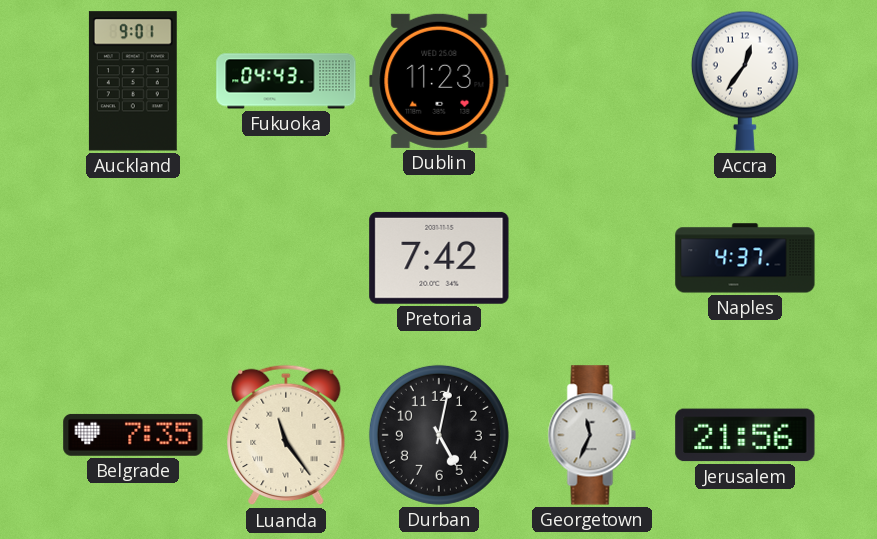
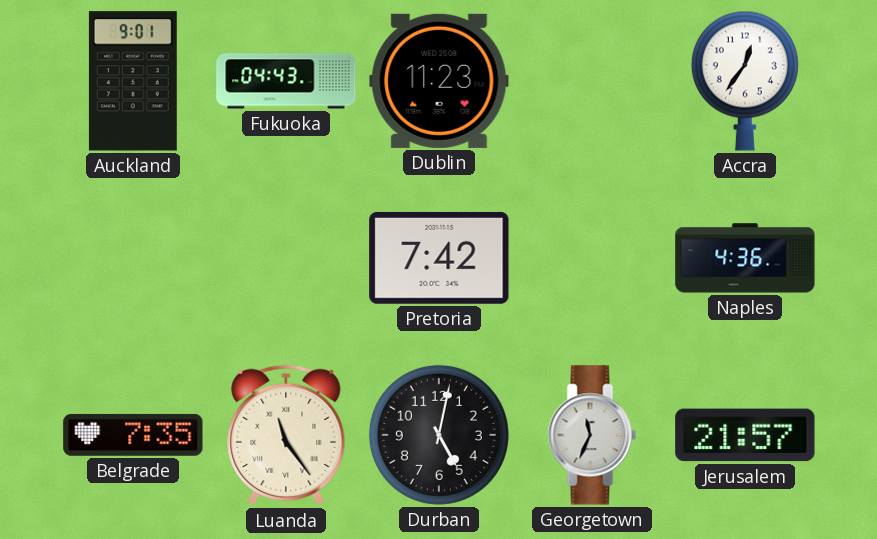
Naples: 4:37 -> 4:36 (745, 258)
Jerusalem: 21:56 -> 21:57 (745, 435)
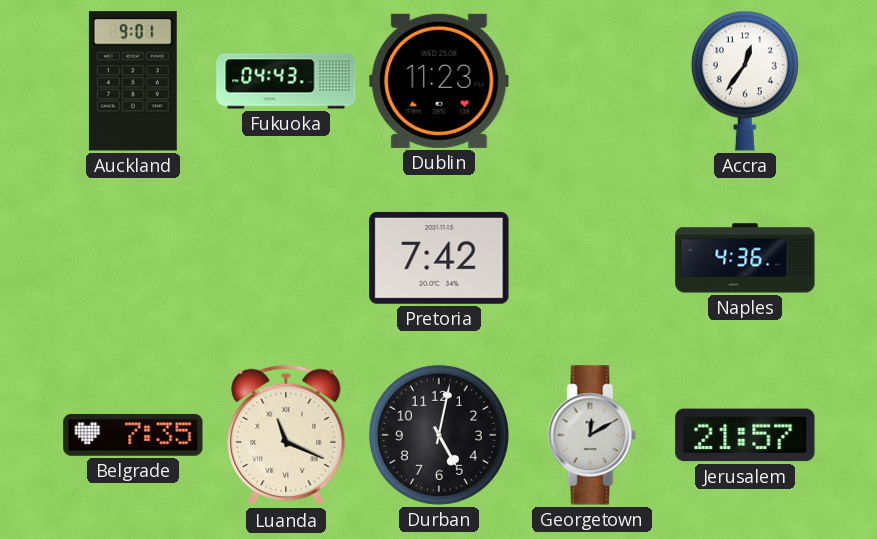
Luanda: 11:24 -> 11:19 (286, 435)
Georgetown: 11:34 -> 12:10 (592, 435)
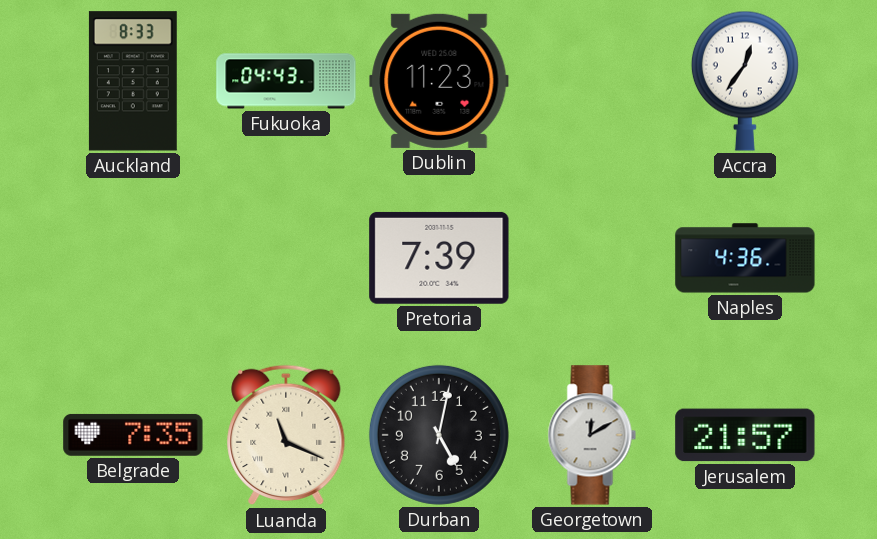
Auckland: 9:01 -> 8:33 (133, 81)
Pretoria: 7:42 -> 7:39 (439, 258)
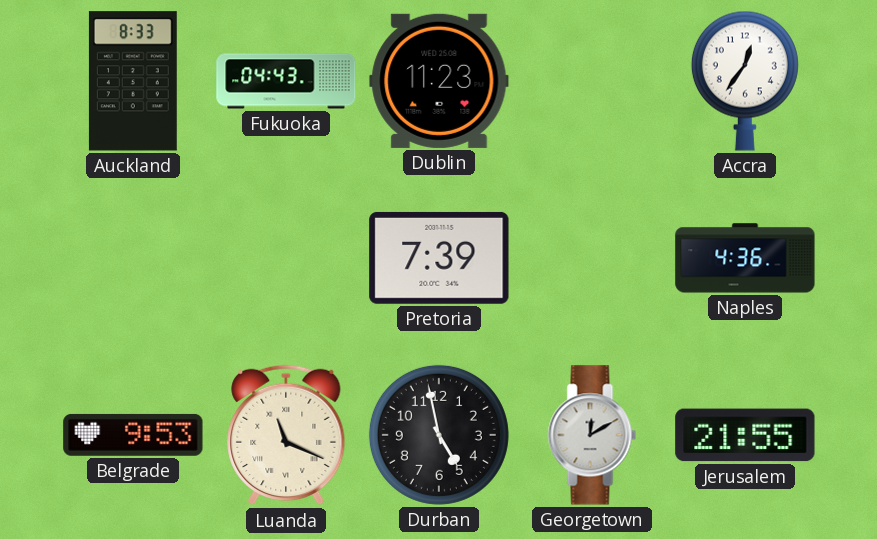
Belgrade: 7:35 -> 9:53 (133, 435)
Durban: 5:02 -> 4:58 (439, 435)
Jerusalem: 21:57 -> 21:55 (745, 435)
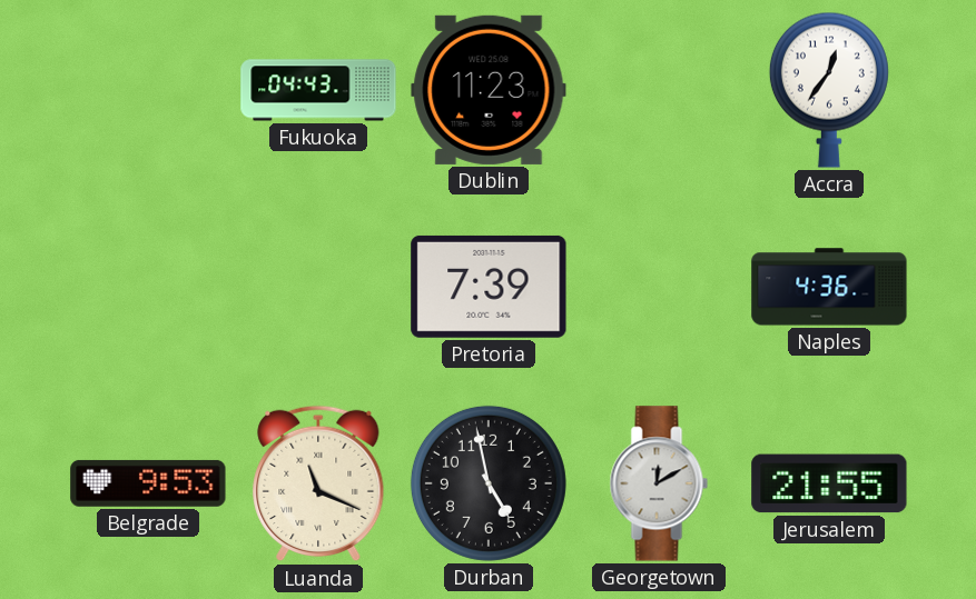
Auckland: 8:33 -> none (133, 81)
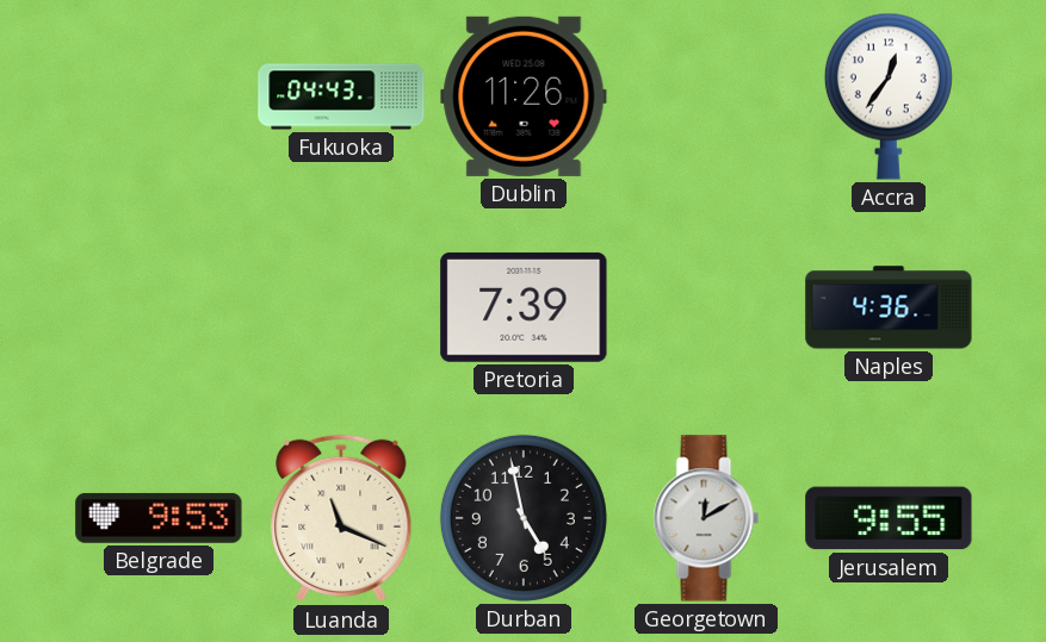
Dublin: 11:23 -> 11:26 (524, 96)
Jerusalem: 21:55 -> 9:55 (889, 518)
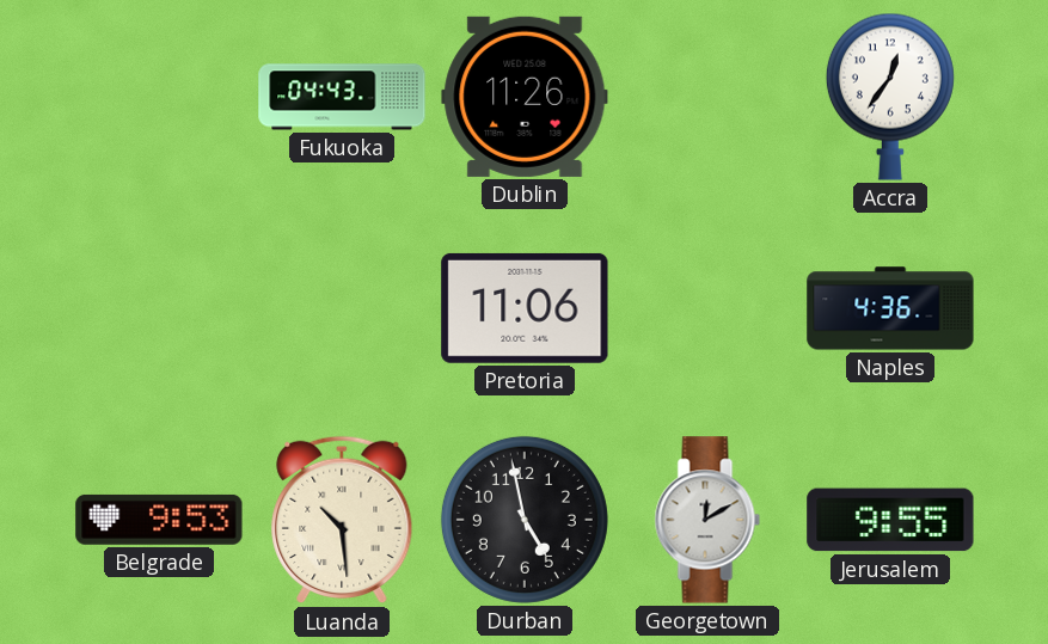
Pretoria: 7:39 -> 11:06 (525, 308)
Luanda: 11:19 -> 10:29 (342, 520)
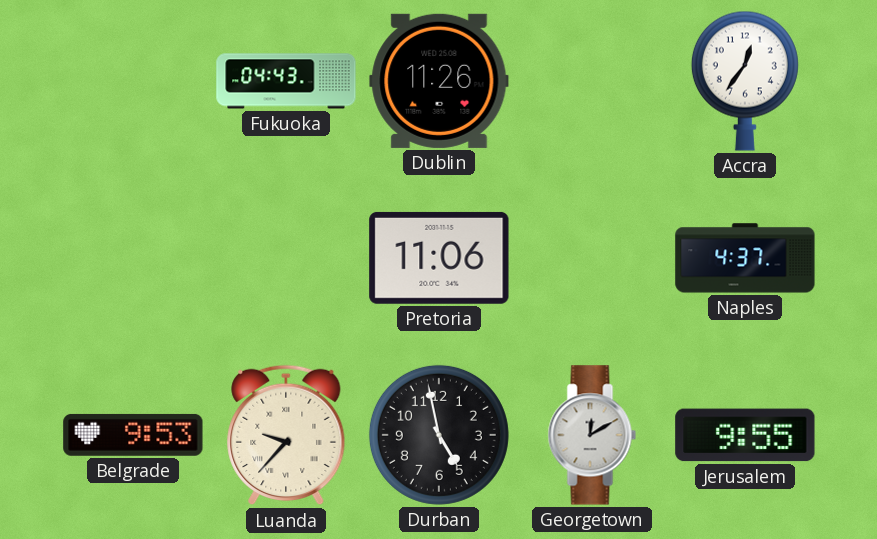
Naples: 4:36 -> 4:37 (745, 258)
Luanda: 10:29 -> 9:37 (286, 435)
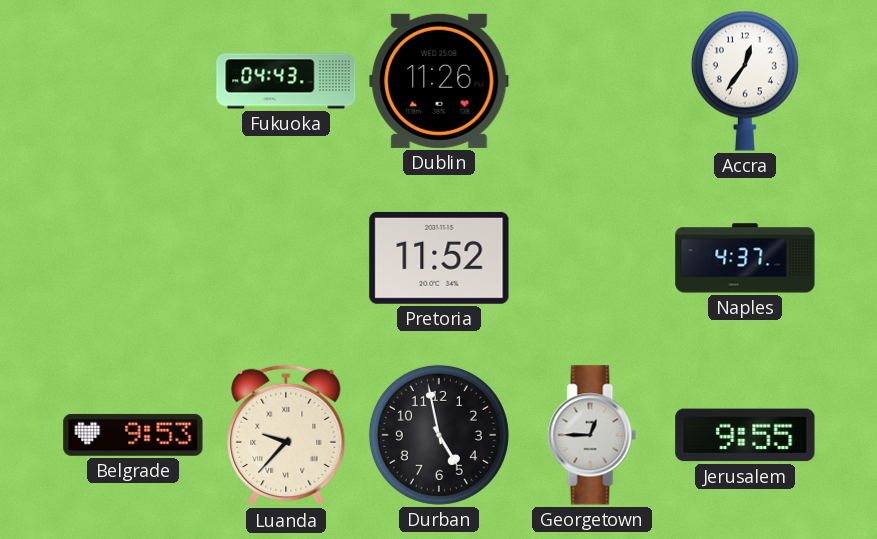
Pretoria: 11:06 -> 11:52 (439, 258)
Georgetown: 12:10 -> 12:45 (592, 435)
